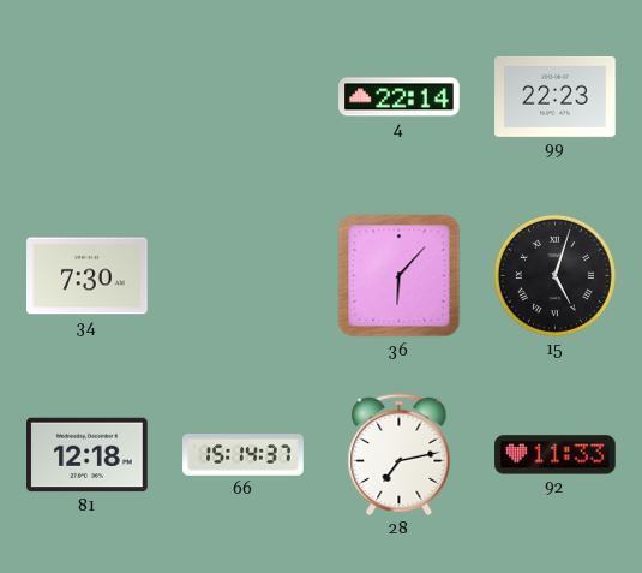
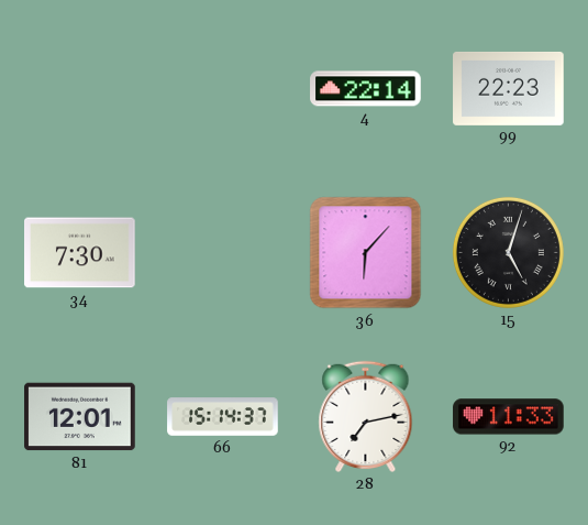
81: 12:18 -> 12:01 (80, 417)
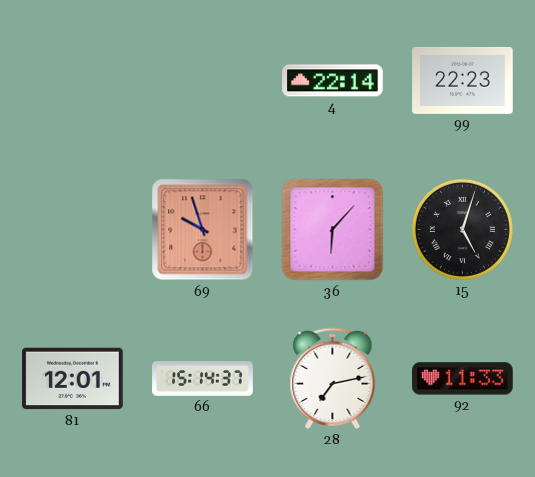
34: 7:30 -> none (80, 253)
69: none -> 9:57 (203, 230)
